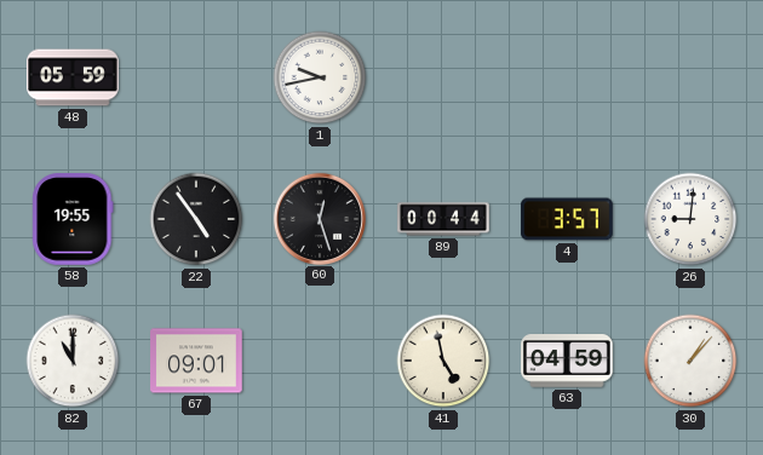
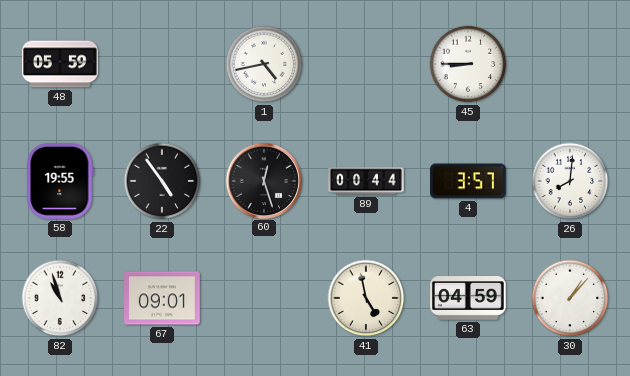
1: 9:43 -> 4:43 (264, 64)
45: none -> 8:45 (468, 64)
26: 9:01 -> 8:01 (570, 181)
82: 11:00 -> 10:57 (60, 298)
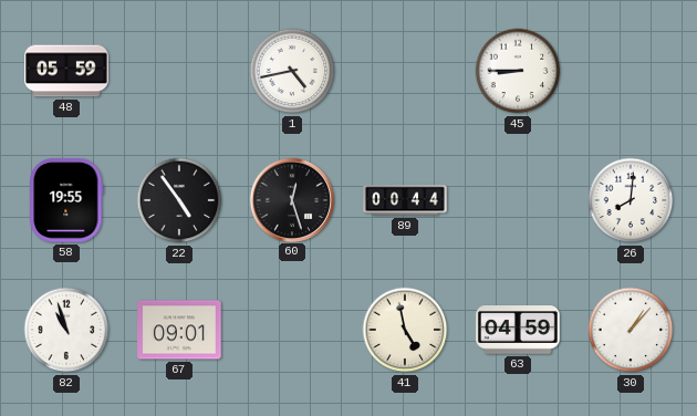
4: 3:57 -> none (468, 181)
